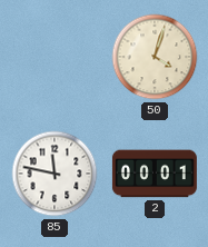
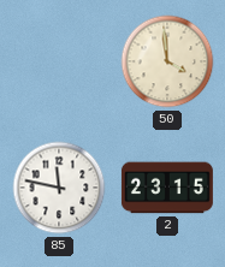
50: 4:03 -> 3:59 (167, 61)
2: 00:01 -> 23:15 (167, 188)
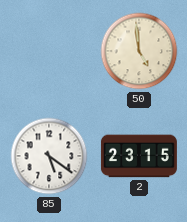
50: 3:59 -> 4:59 (139, 51)
85: 11:47 -> 5:21 (49, 156)
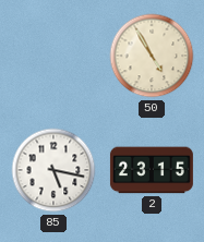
50: 4:59 -> 4:55 (152, 56)
85: 5:21 -> 5:17 (53, 170)
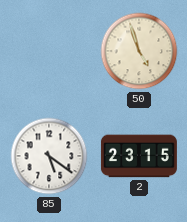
50: 4:55 -> 4:57 (139, 51)
85: 5:17 -> 5:21 (49, 156)
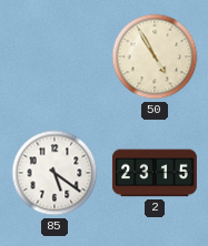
50: 4:57 -> 4:55 (155, 57)
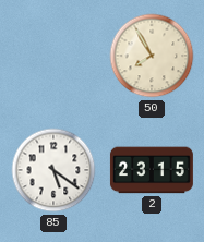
50: 4:55 -> 7:55 (152, 56)
